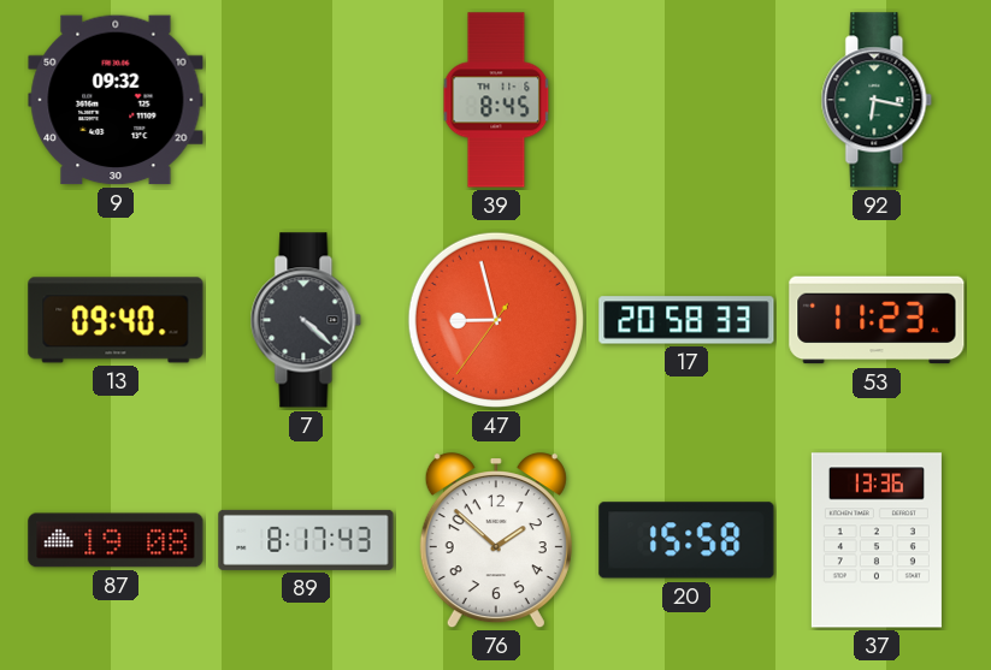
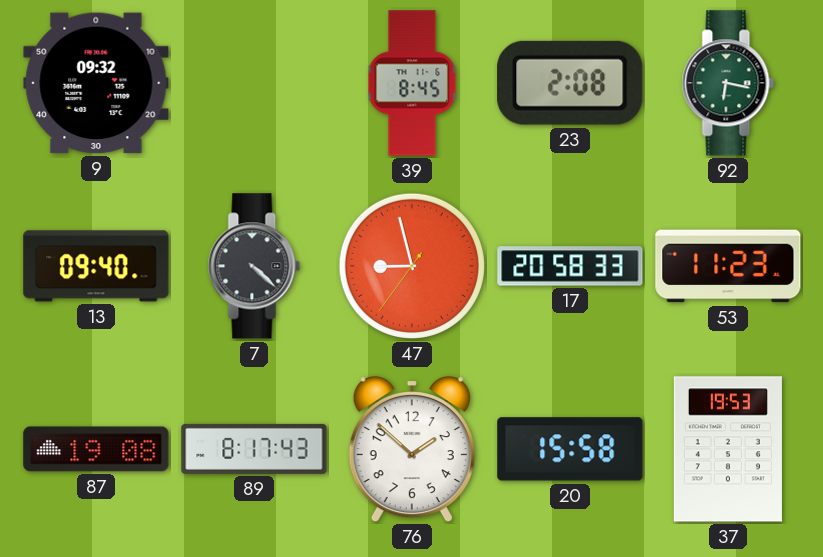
23: none -> 2:08 (570, 83)
37: 13:36 -> 19:53 (728, 449)
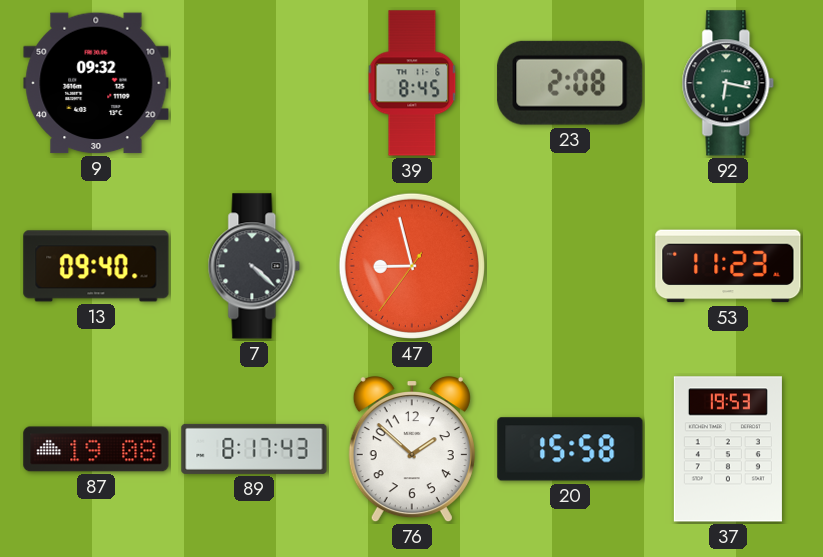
17: 20:58 -> none (570, 266)
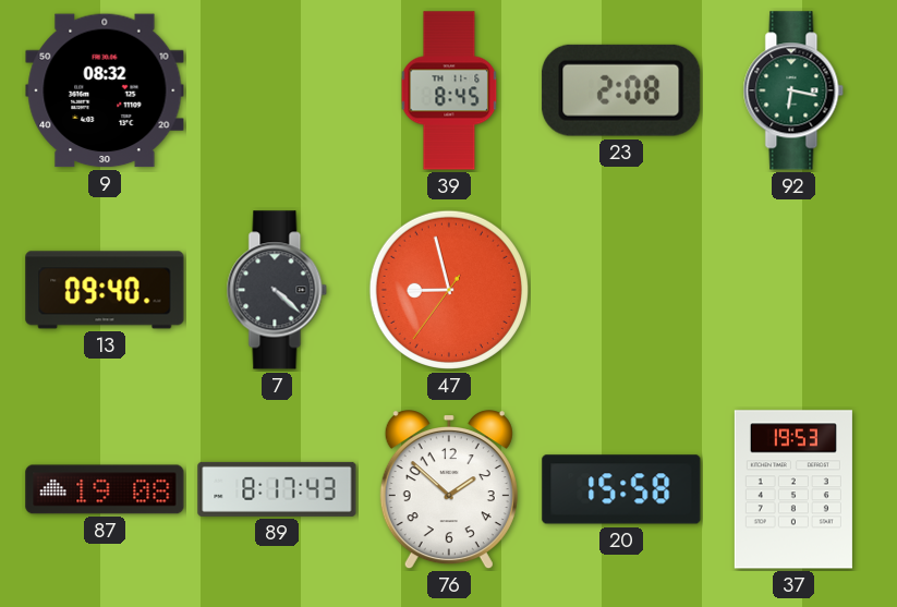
9: 09:32 -> 08:32 (105, 90)
53: 11:23 -> none (728, 266)
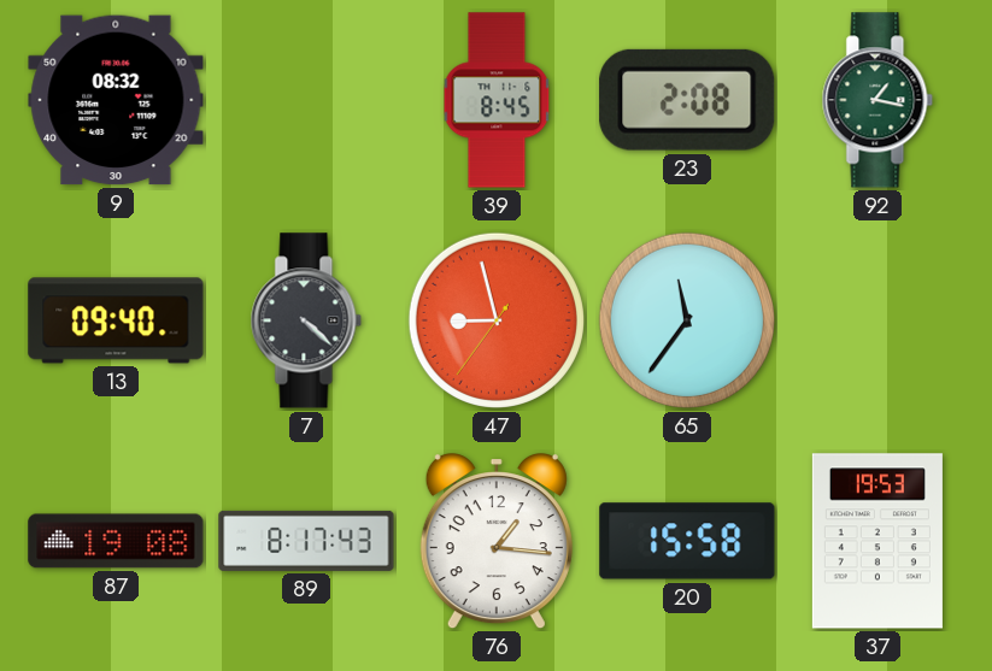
92: 6:17 -> 1:17 (877, 100)
65: none -> 11:36 (687, 320)
76: 1:52 -> 1:16 (497, 542)
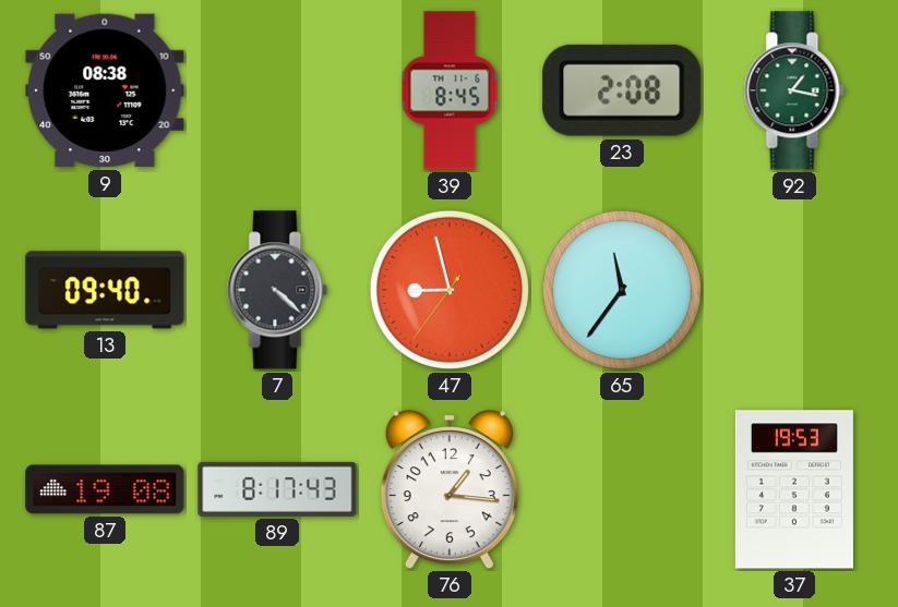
9: 08:32 -> 08:38 (105, 90)
20: 15:58 -> none (687, 541)
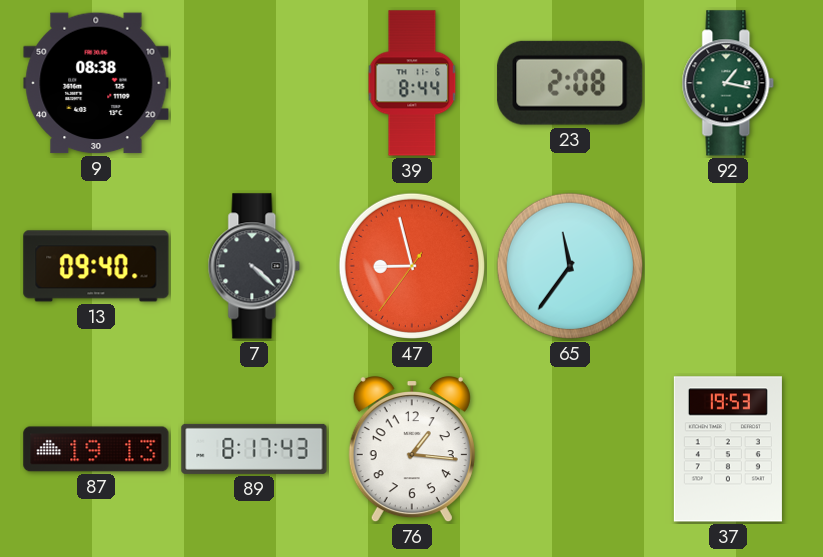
39: 8:45 -> 8:44 (412, 83)
87: 19:08 -> 19:13 (96, 449)
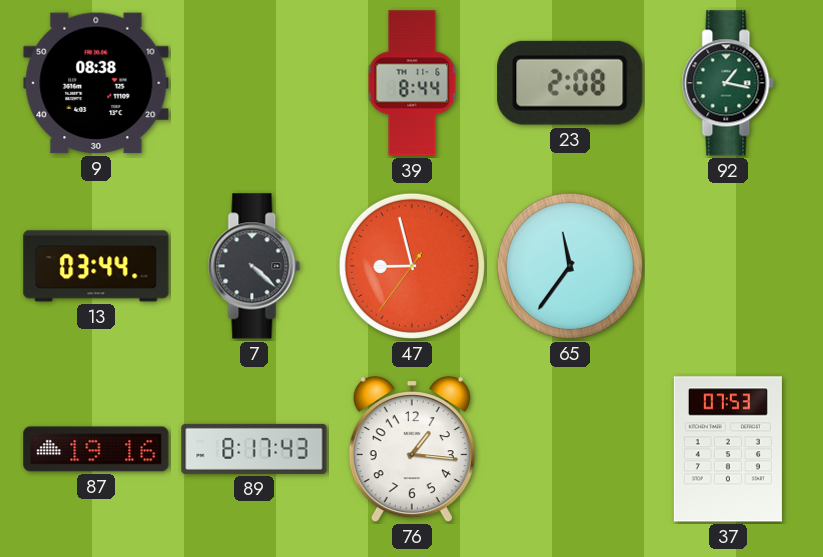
13: 09:40 -> 03:44 (96, 266)
87: 19:13 -> 19:16 (96, 449)
37: 19:53 -> 07:53 (728, 449)
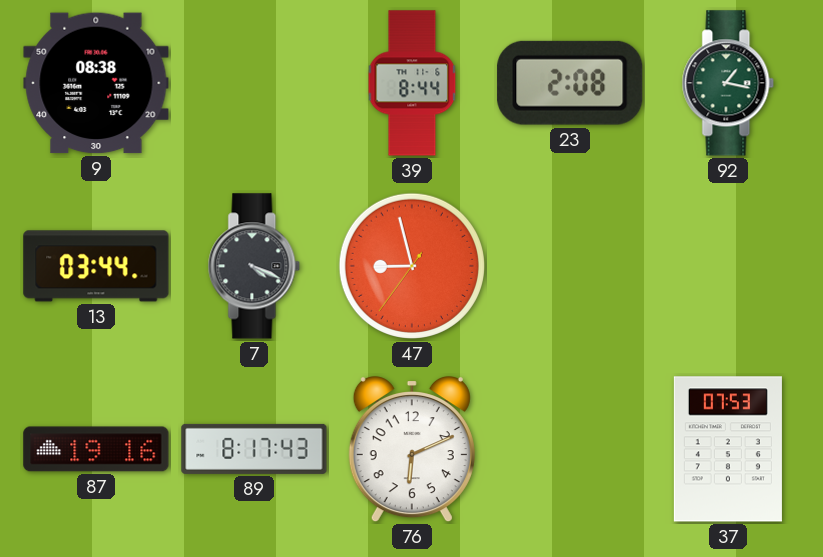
7: 4:22 -> 4:19 (254, 266)
65: 11:36 -> none (570, 266)
76: 1:16 -> 6:11 (412, 450)
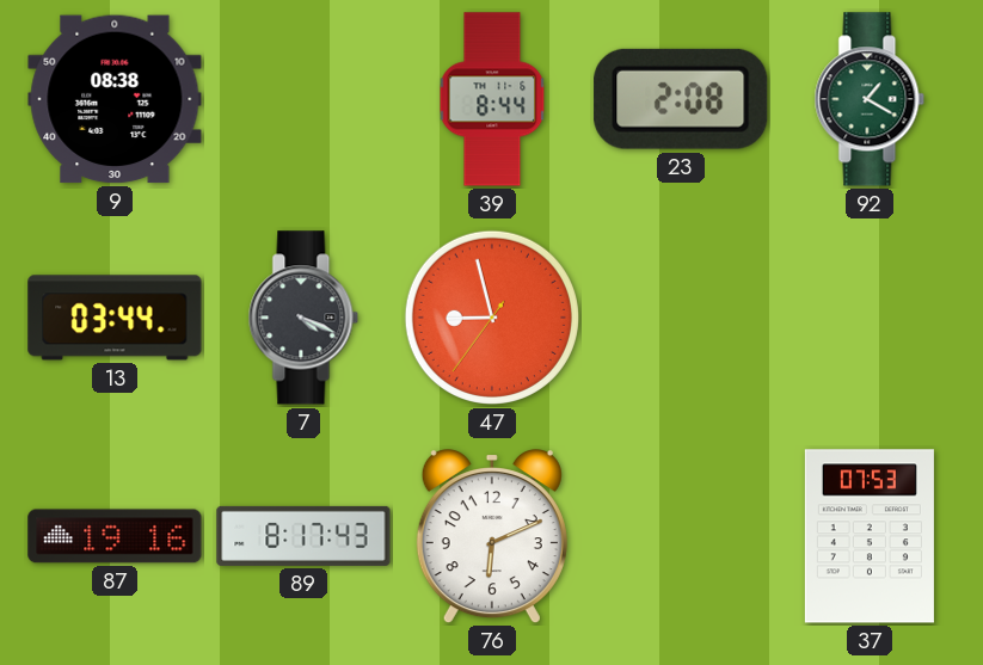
92: 1:17 -> 1:20 (870, 99)
